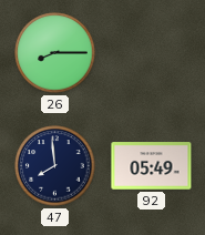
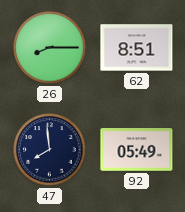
62: none -> 8:51 (137, 48)
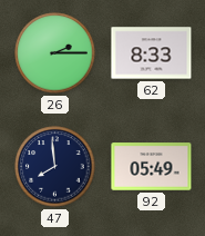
26: 8:15 -> 2:15 (55, 53)
62: 8:51 -> 8:33 (152, 53)
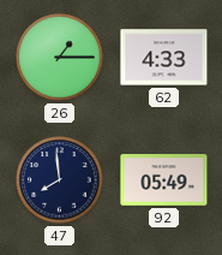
26: 2:15 -> 1:15 (60, 58)
62: 8:33 -> 4:33 (164, 58)
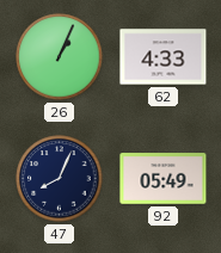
26: 1:15 -> 1:04 (60, 57)
47: 7:59 -> 8:04 (60, 179)
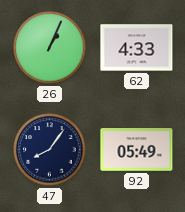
47: 8:04 -> 8:06 (50, 150)
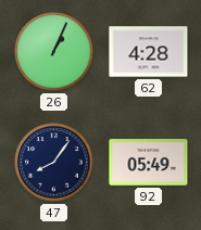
62: 4:33 -> 4:28 (149, 52)
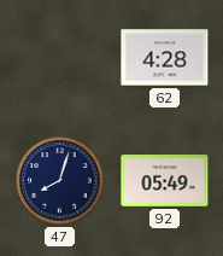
26: 1:04 -> none (54, 52)
47: 8:06 -> 8:03 (60, 181)
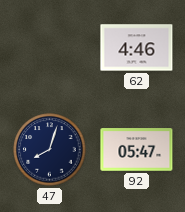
62: 4:28 -> 4:46 (137, 48)
92: 05:49 -> 05:47 (137, 150)
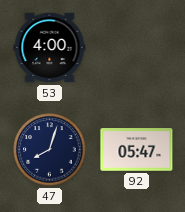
53: none -> 4:00 (50, 48)
62: 4:46 -> none (137, 48)
